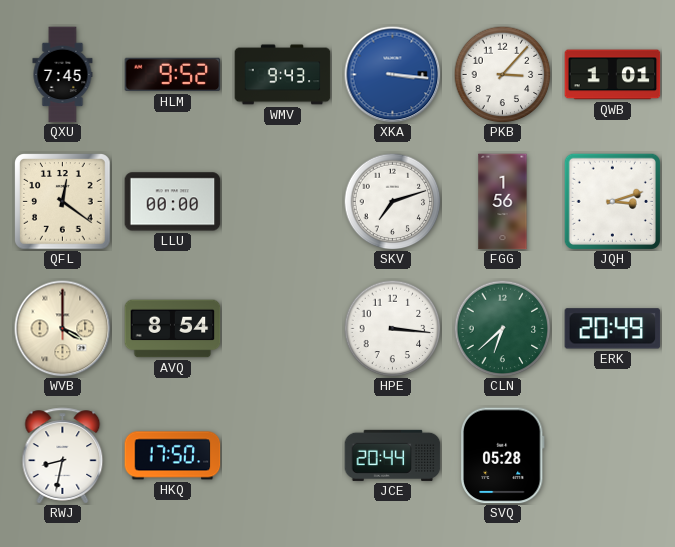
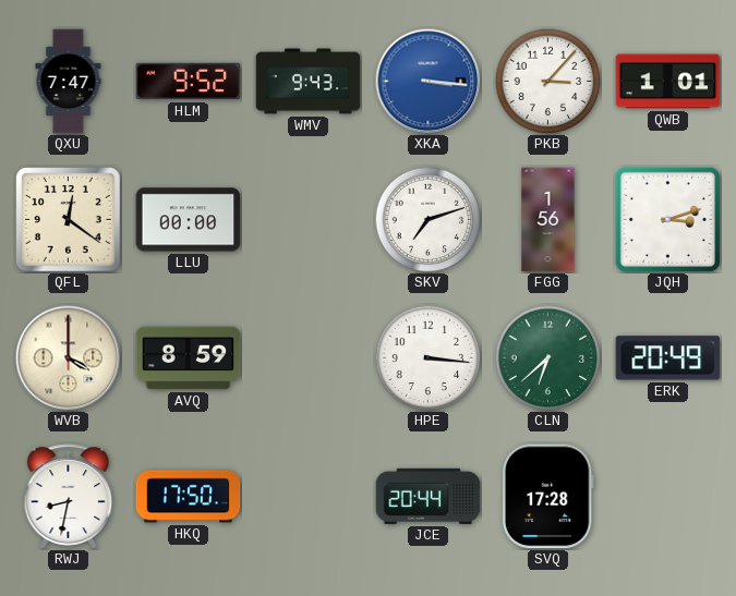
QXU: 7:45 -> 7:47 (69, 82)
AVQ: 8:54 -> 8:59 (189, 358)
SVQ: 05:28 -> 17:28 (547, 497)
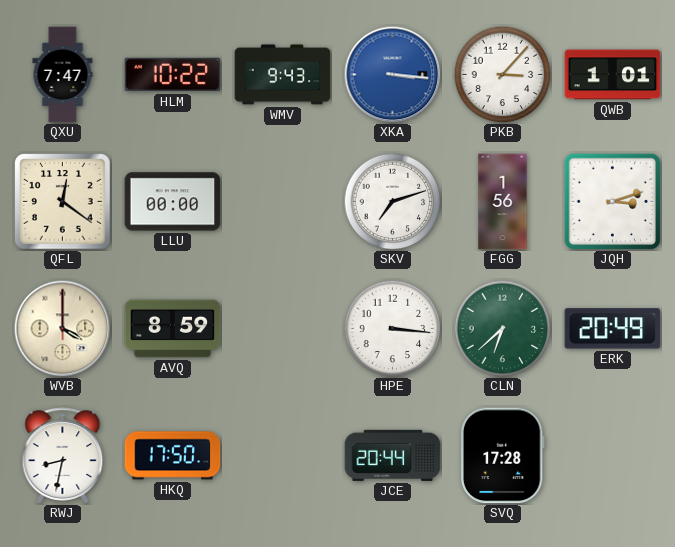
HLM: 9:52 -> 10:22 (173, 75)
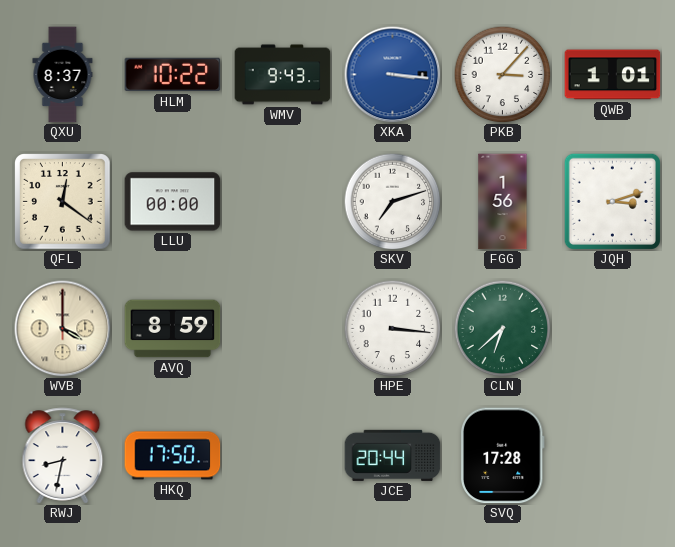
QXU: 7:47 -> 8:37 (63, 75)
ERK: 20:49 -> none (613, 329)
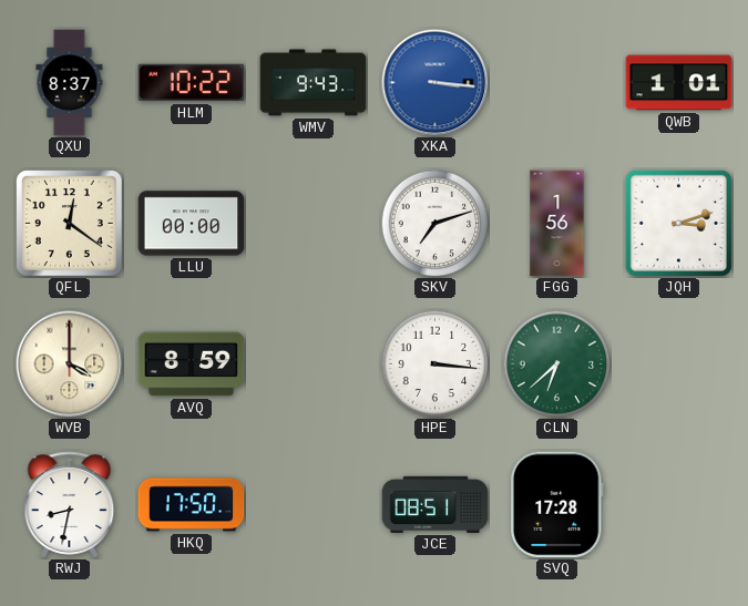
PKB: 3:07 -> none (502, 74)
JCE: 20:44 -> 08:51 (436, 504)
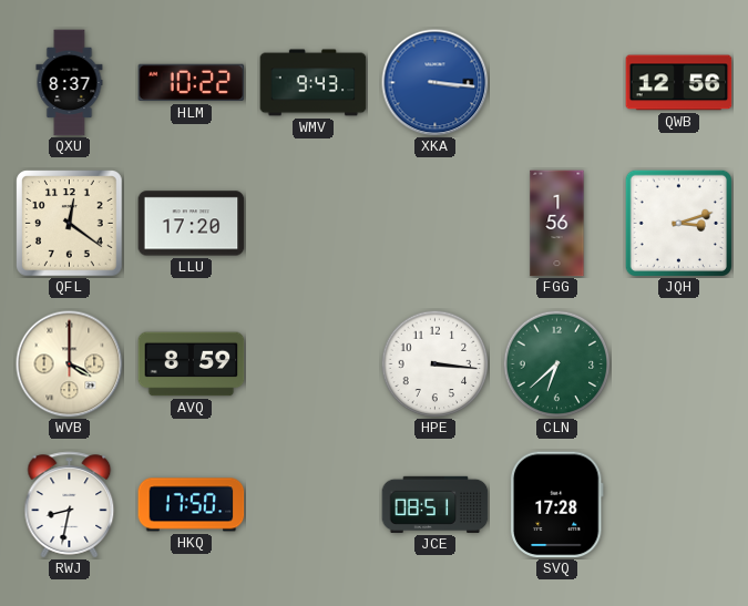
QWB: 1:01 -> 12:56 (679, 83)
LLU: 00:00 -> 17:20 (192, 224)
SKV: 7:12 -> none (434, 223)
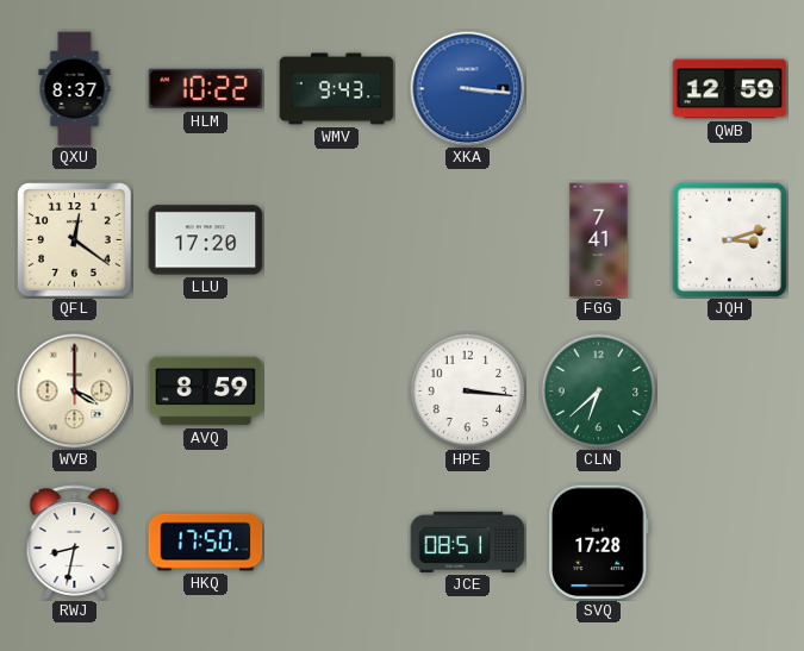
QWB: 12:56 -> 12:59 (730, 89)
FGG: 1:56 -> 7:41 (599, 240)
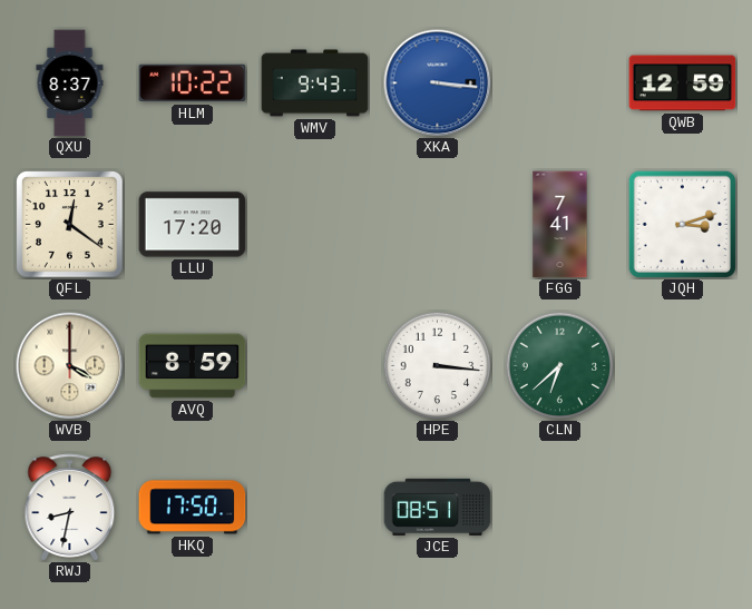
SVQ: 17:28 -> none (598, 543)
